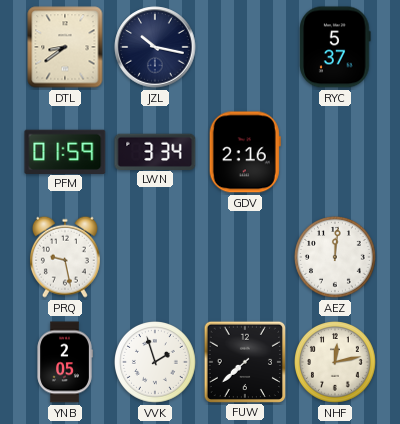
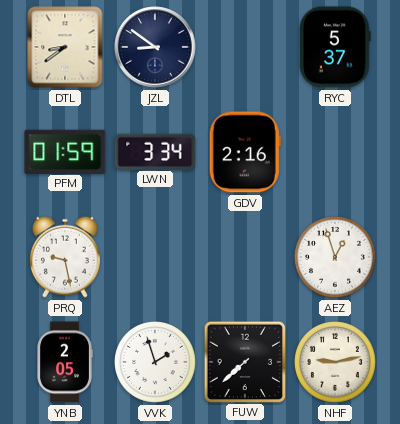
JZL: 10:17 -> 8:51 (155, 47)
AEZ: 12:01 -> 12:57 (336, 258)
NHF: 12:13 -> 9:13 (336, 363)
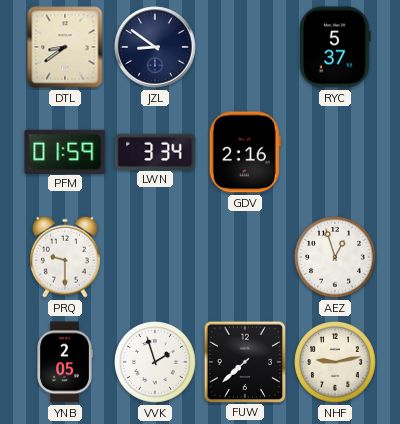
PRQ: 9:28 -> 9:30 (65, 257)
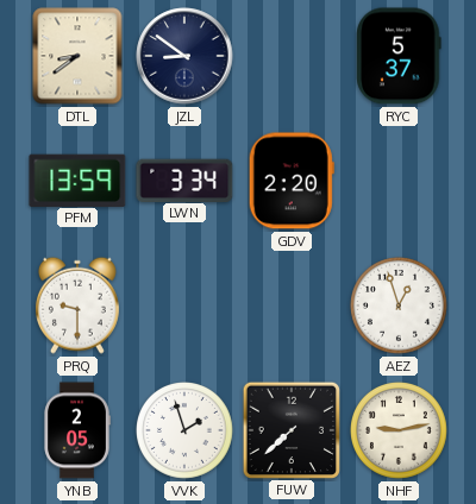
PFM: 01:59 -> 13:59 (77, 179)
GDV: 2:16 -> 2:20 (292, 181)
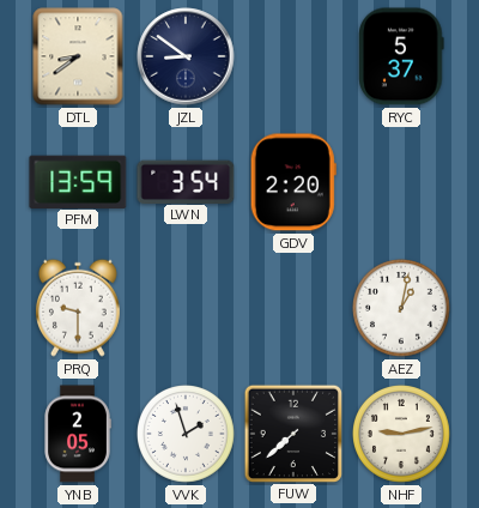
LWN: 3:34 -> 3:54 (186, 181)
AEZ: 12:57 -> 1:02 (402, 309)
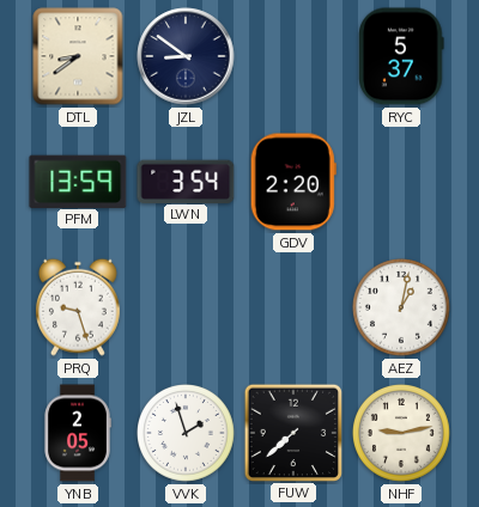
PRQ: 9:30 -> 9:27 (78, 307)
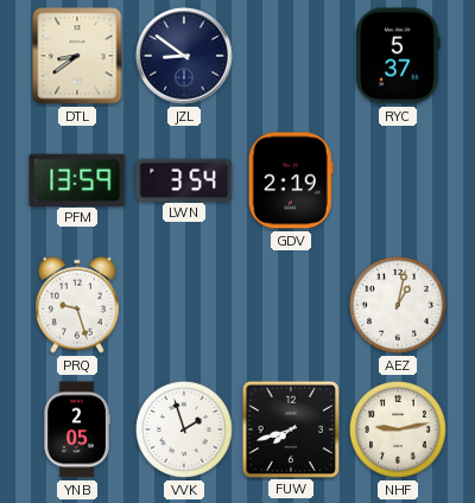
GDV: 2:20 -> 2:19 (291, 180)
FUW: 7:38 -> 7:42 (291, 428)
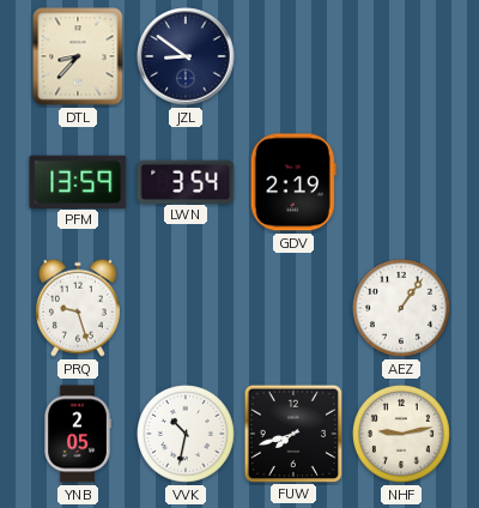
DTL: 8:39 -> 8:37 (78, 56)
RYC: 5:37 -> none (398, 56)
AEZ: 1:02 -> 1:06 (402, 309)
VVK: 1:57 -> 10:32 (187, 435)
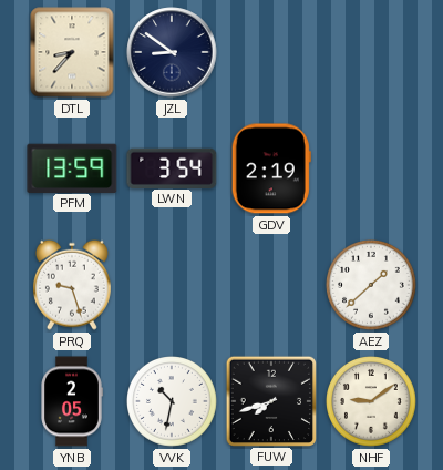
AEZ: 1:06 -> 1:38 (372, 286)
NHF: 9:13 -> 9:09 (372, 402)
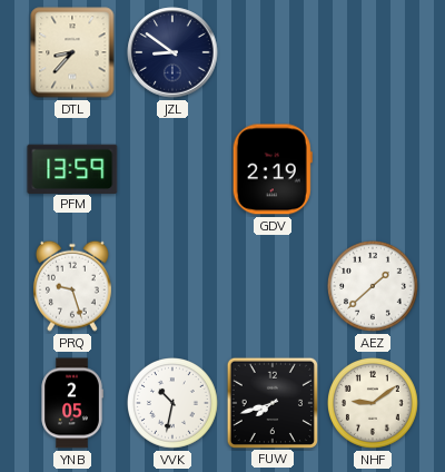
LWN: 3:54 -> none (172, 167)
